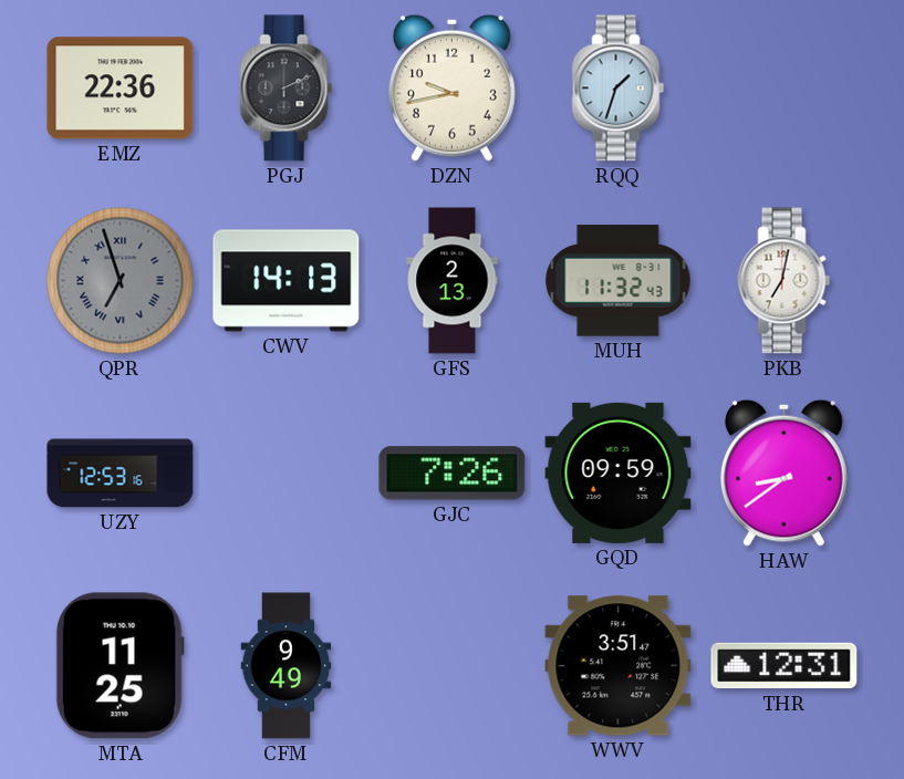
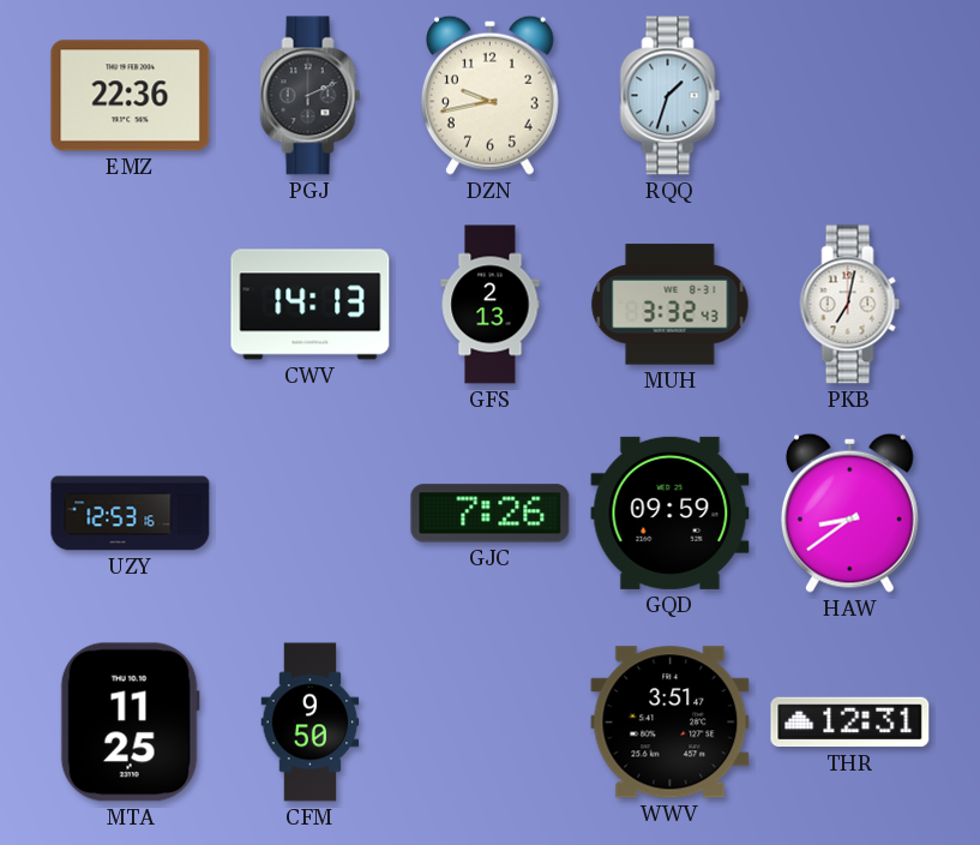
QPR: 6:57 -> none (121, 281)
MUH: 11:32 -> 3:32 (671, 305)
CFM: 9:49 -> 9:50 (311, 723)
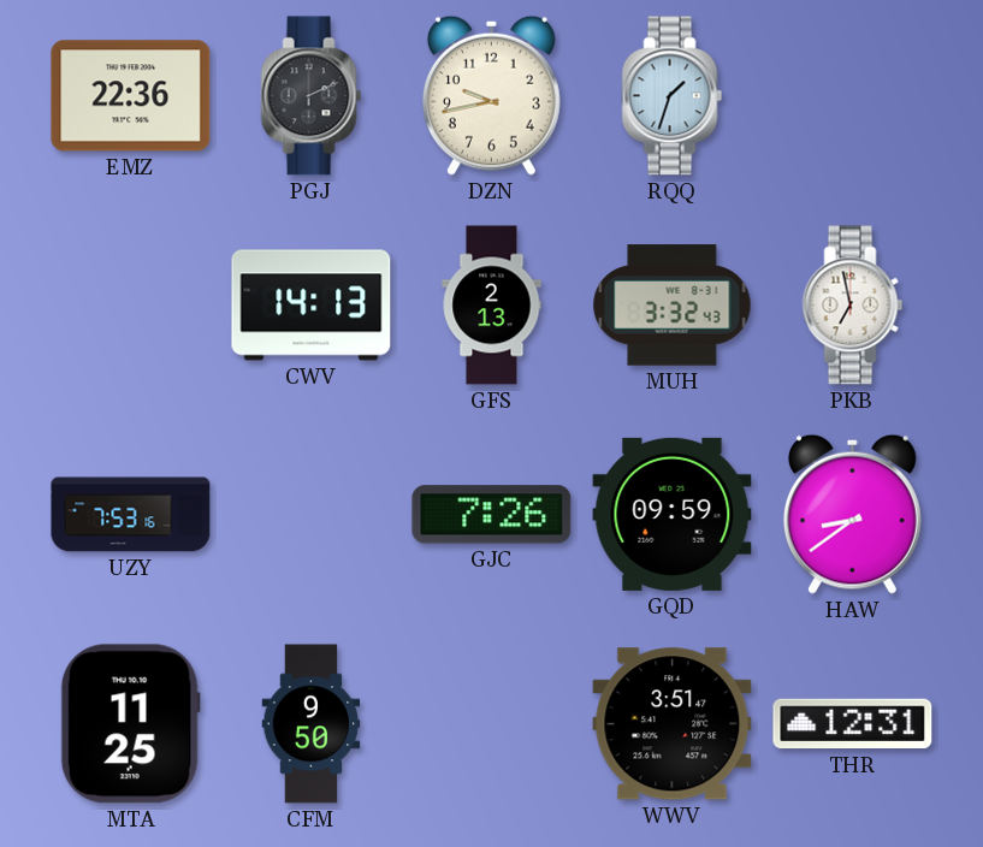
PKB: 7:02 -> 6:58 (853, 306)
UZY: 12:53 -> 7:53 (131, 515)
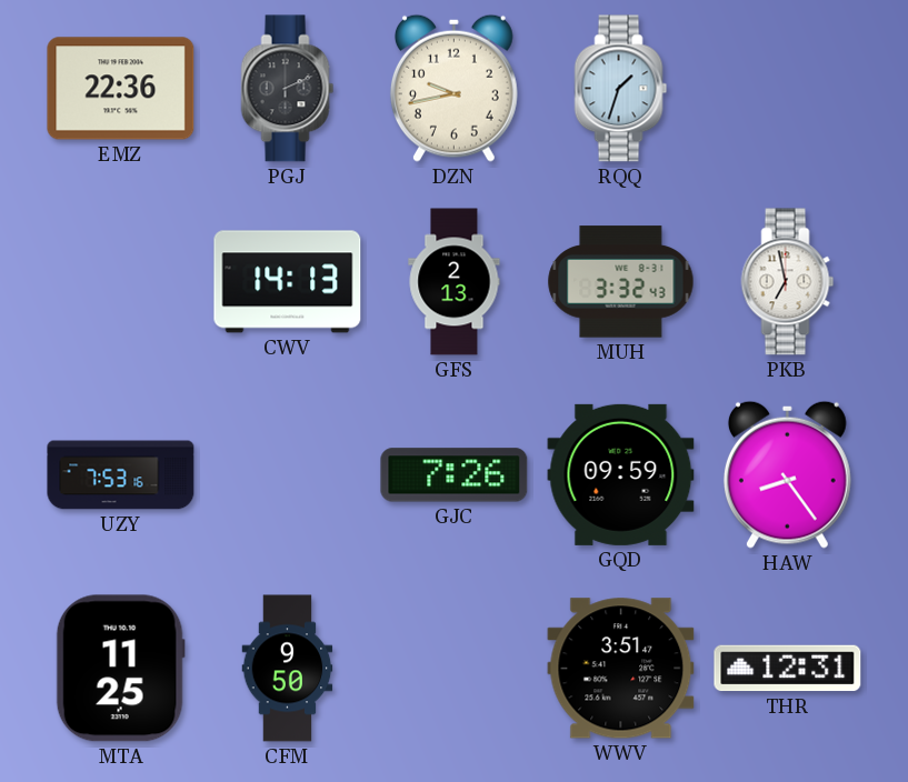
HAW: 8:39 -> 8:24 (787, 474)
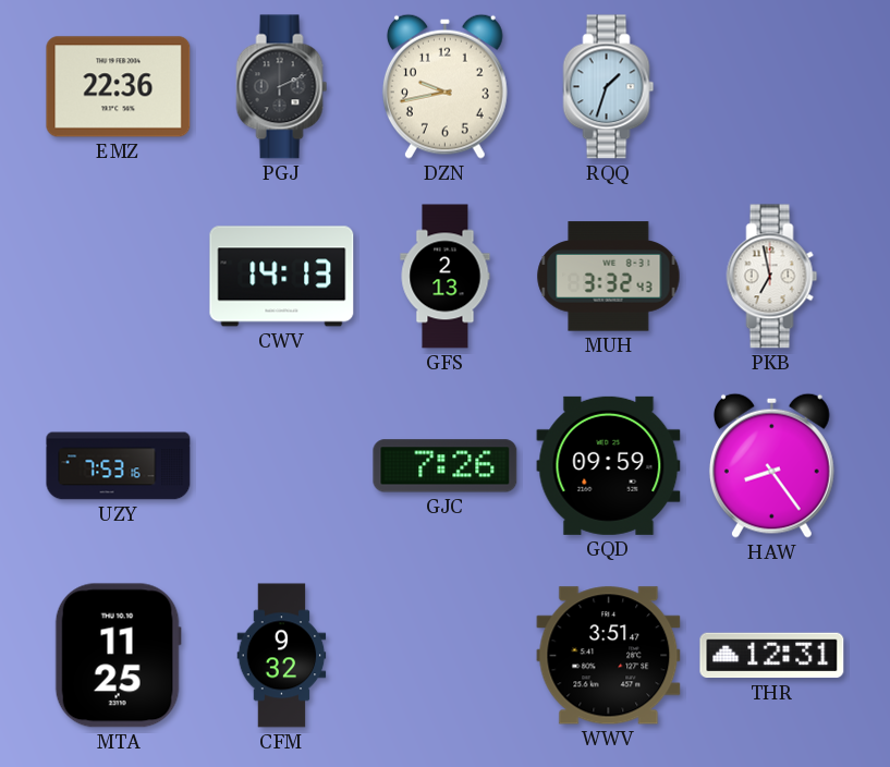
CFM: 9:50 -> 9:32 (282, 656)
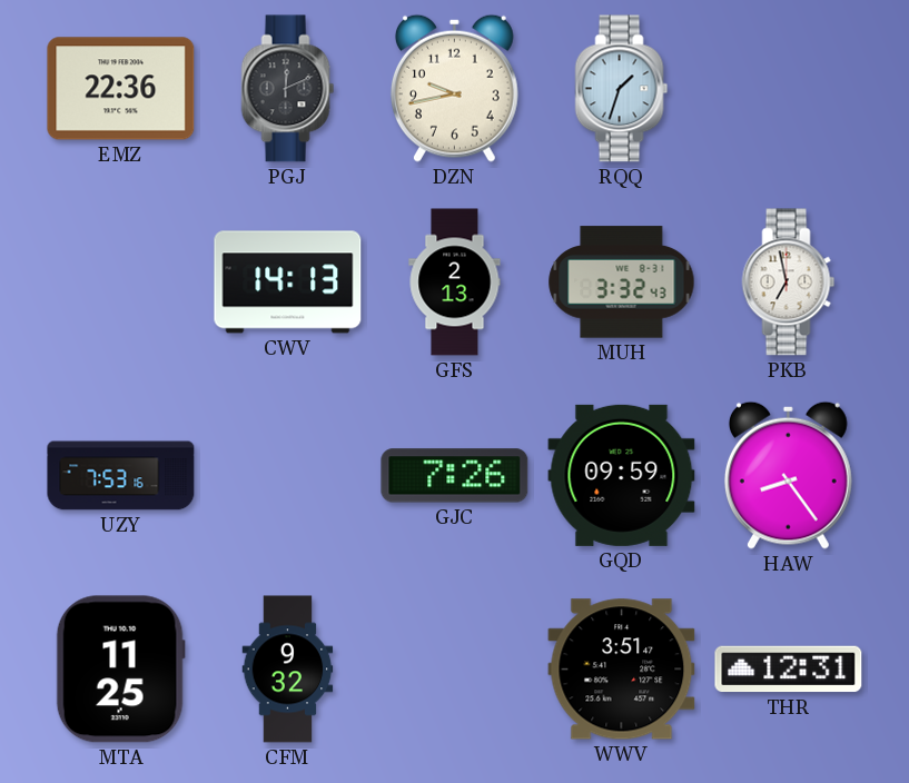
PGJ: 2:11 -> 12:11 (288, 89)
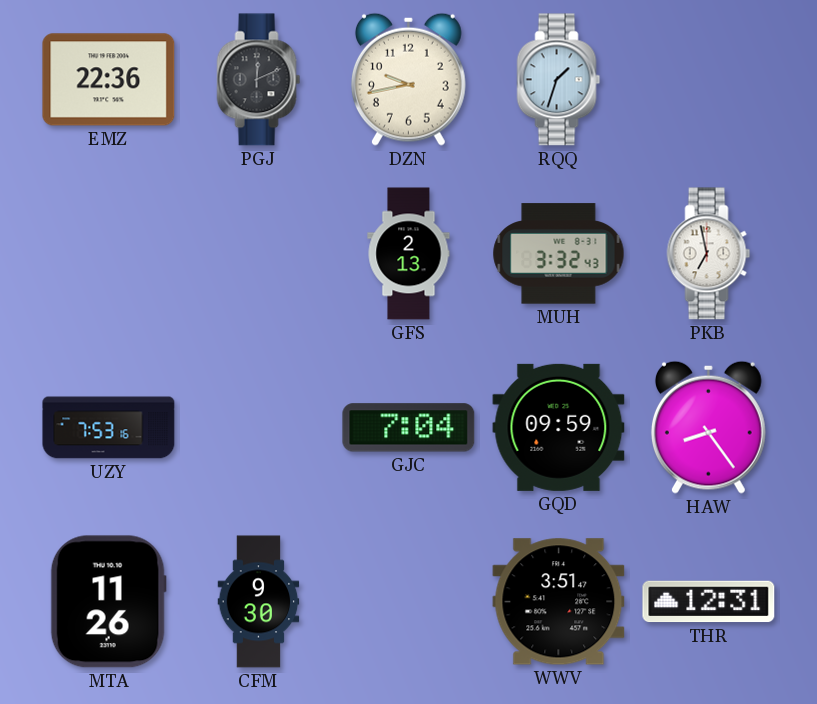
CWV: 14:13 -> none (288, 283)
GJC: 7:26 -> 7:04 (409, 428)
MTA: 11:25 -> 11:26 (108, 602)
CFM: 9:32 -> 9:30 (259, 602)
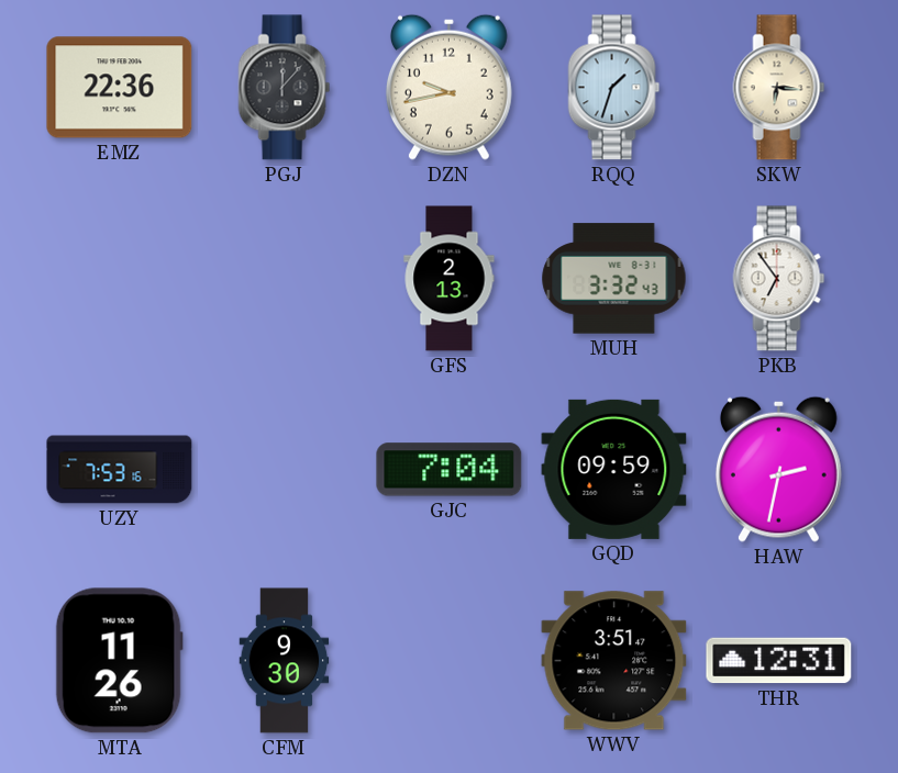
PGJ: 12:11 -> 12:07 (285, 88)
SKW: none -> 6:16 (779, 88)
PKB: 6:58 -> 6:54 (779, 279)
HAW: 8:24 -> 2:32 (778, 469)
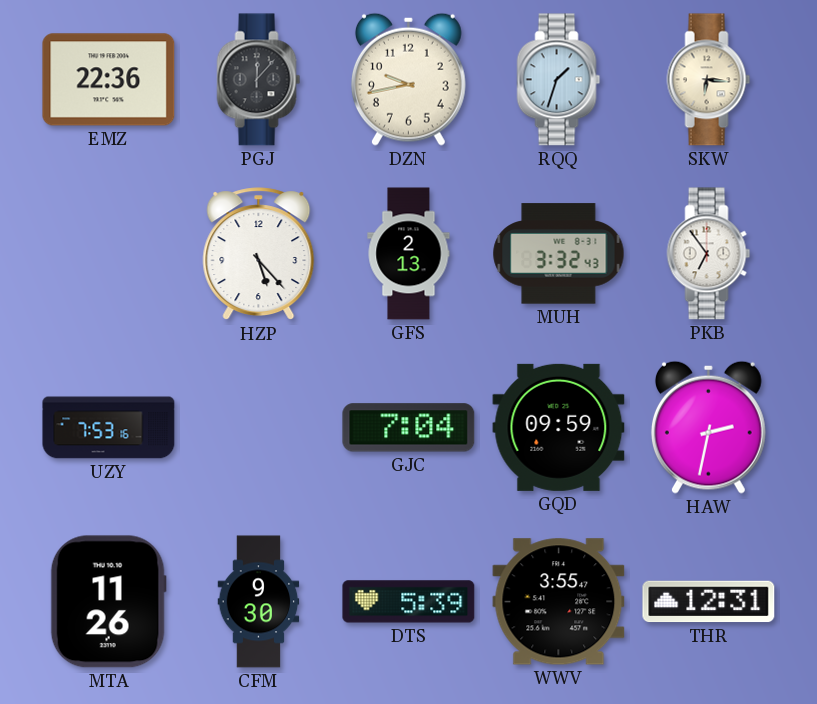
HZP: none -> 5:23 (259, 254)
DTS: none -> 5:39 (409, 602)
WWV: 3:51 -> 3:55 (559, 602)
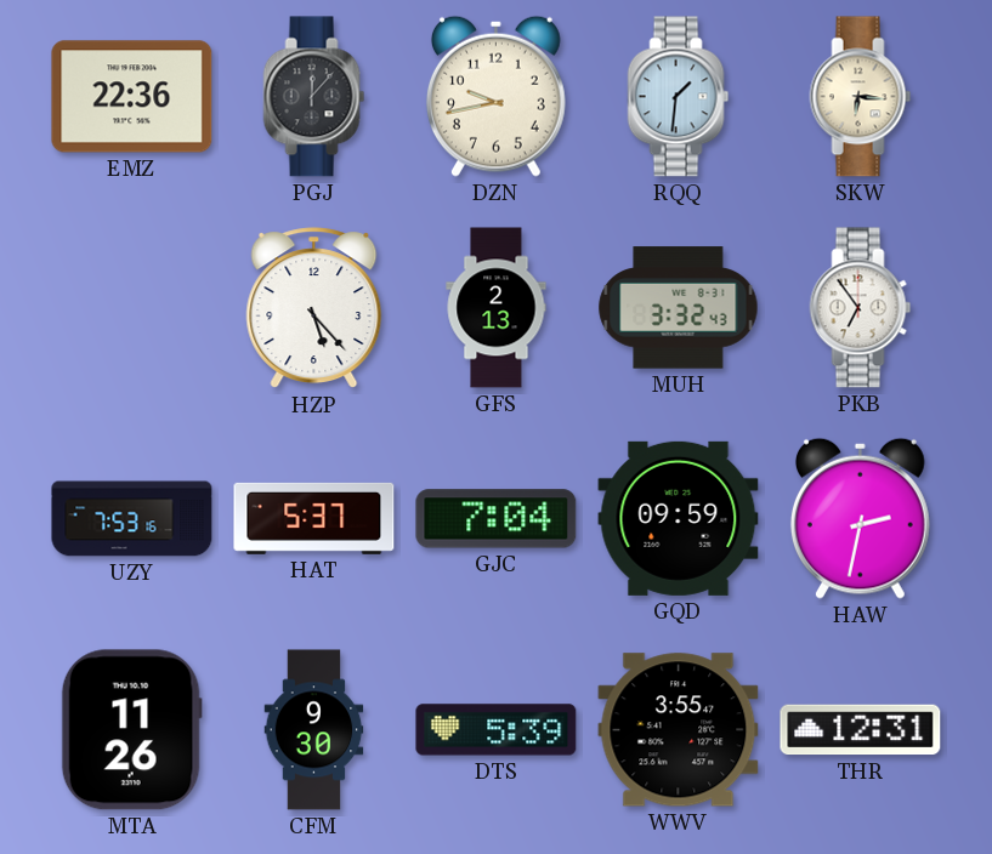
RQQ: 1:33 -> 1:31 (679, 97)
HAT: none -> 5:37 (314, 518)
